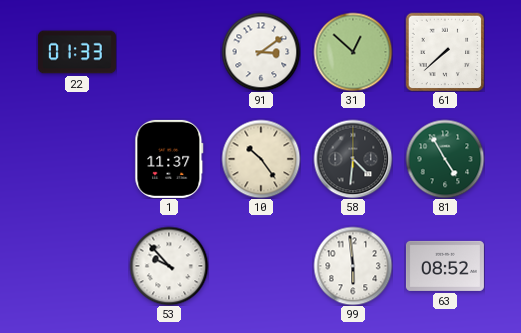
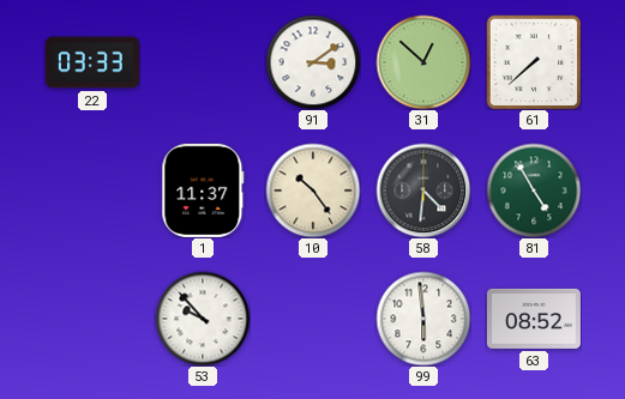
22: 01:33 -> 03:33 (92, 62)
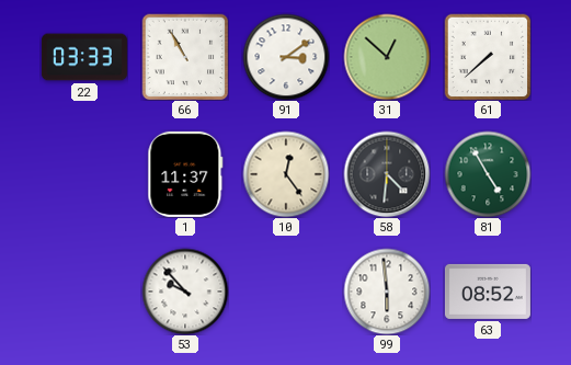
66: none -> 10:55 (185, 57)
10: 10:24 -> 12:24 (286, 174)
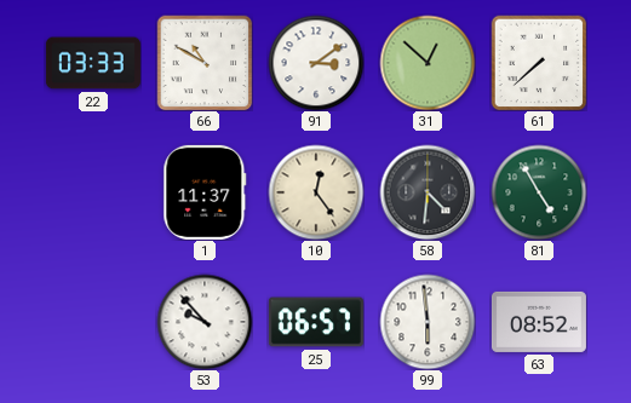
66: 10:55 -> 10:50 (205, 63)
25: none -> 06:57 (316, 322)
